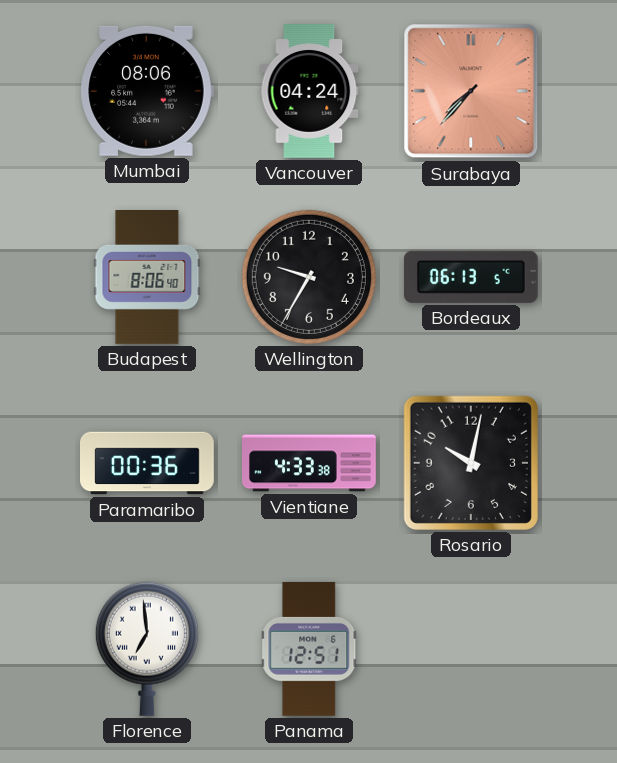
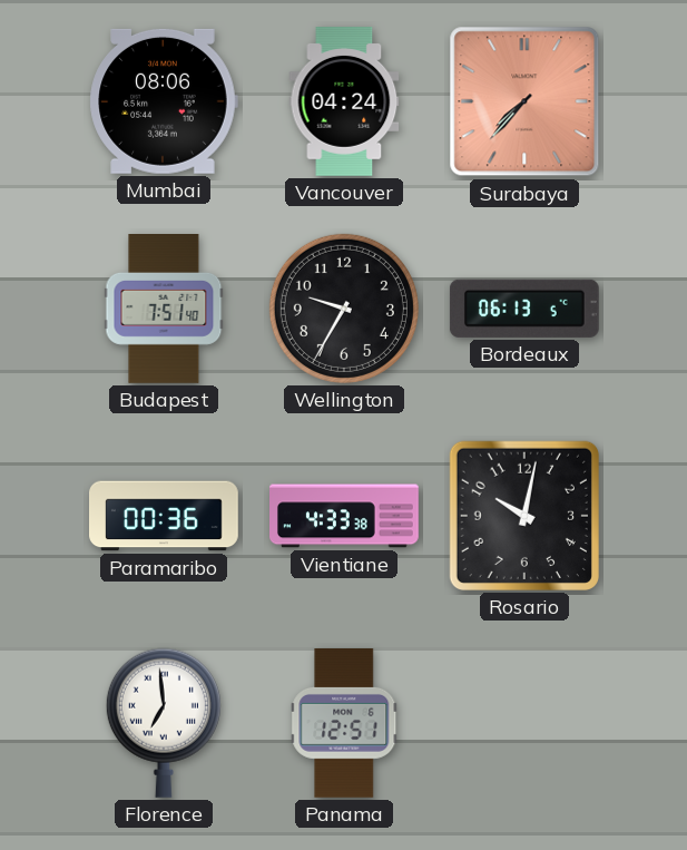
Budapest: 8:06 -> 7:51 (164, 310)
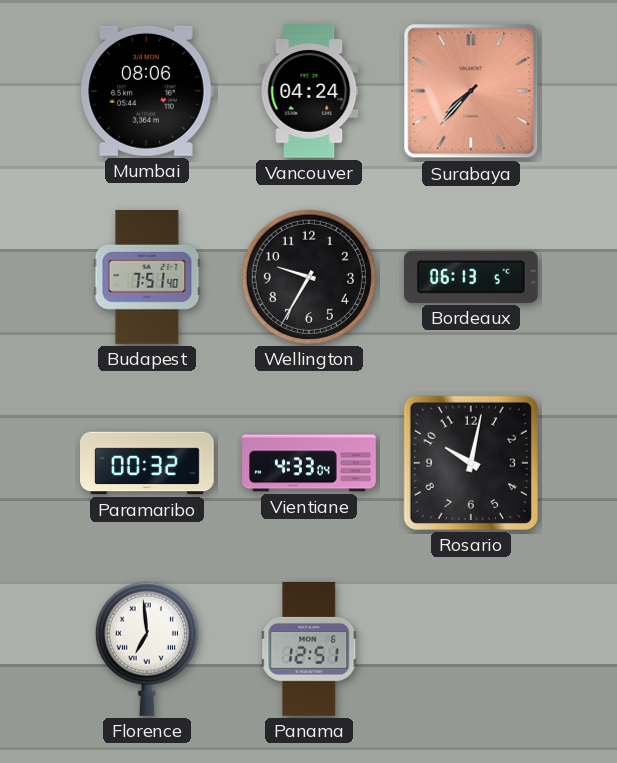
Paramaribo: 00:36 -> 00:32 (147, 463)
Vientiane: 4:33:38 -> 4:33:04 (310, 463)
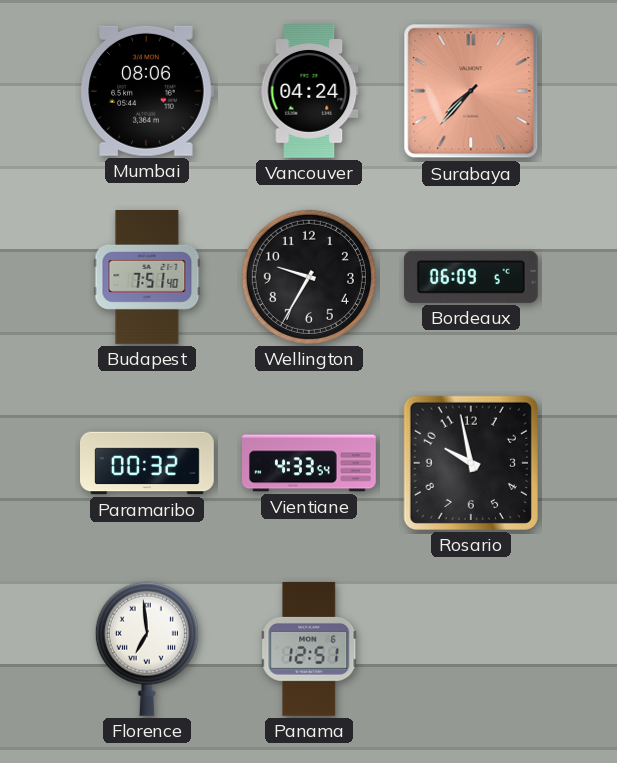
Bordeaux: 06:13 -> 06:09 (471, 277)
Vientiane: 4:33:04 -> 4:33:54 (310, 463)
Rosario: 10:02 -> 9:58 (471, 463)
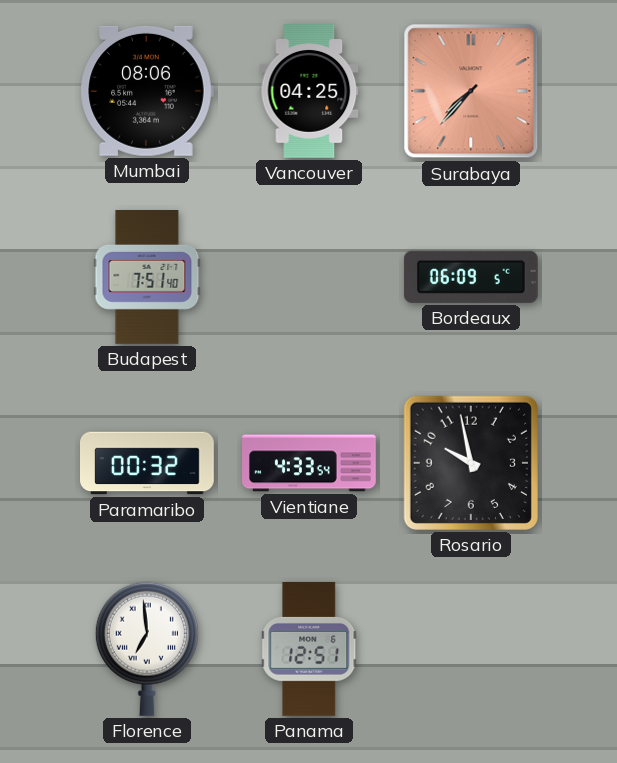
Vancouver: 04:24 -> 04:25 (309, 92)
Wellington: 9:35 -> none (309, 277)
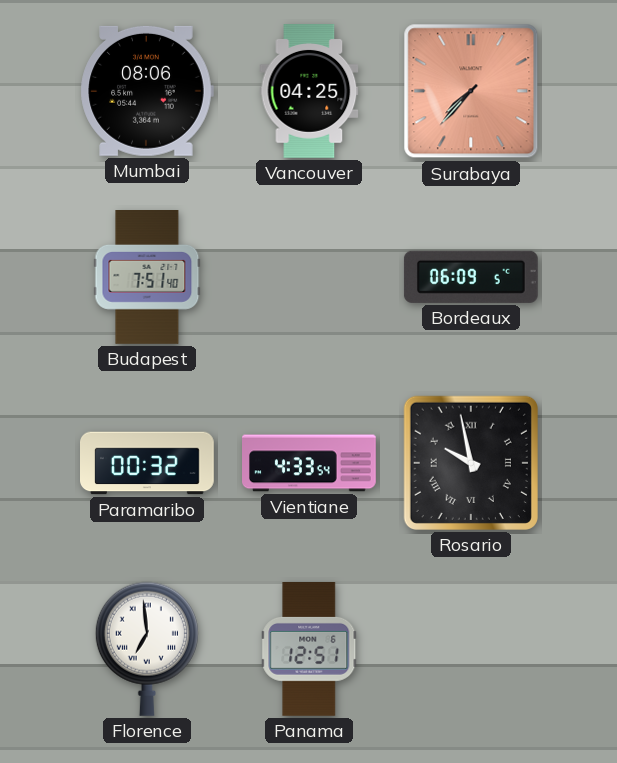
Rosario numerals: Arabic -> Roman (471, 463)
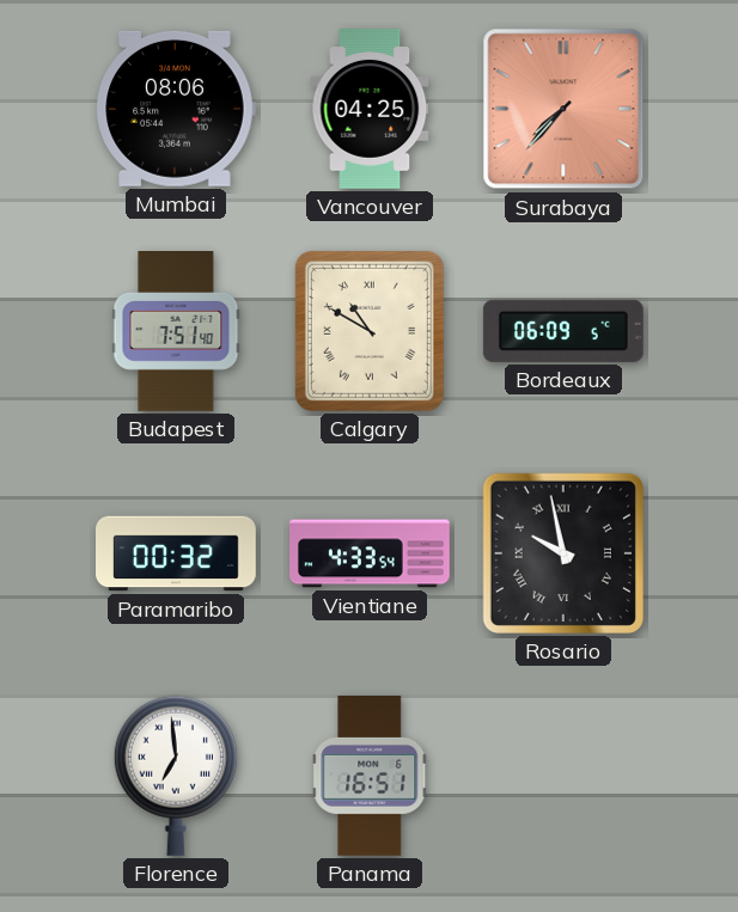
Calgary: none -> 10:50 (370, 331)
Panama: 12:51 -> 16:51 (370, 777)
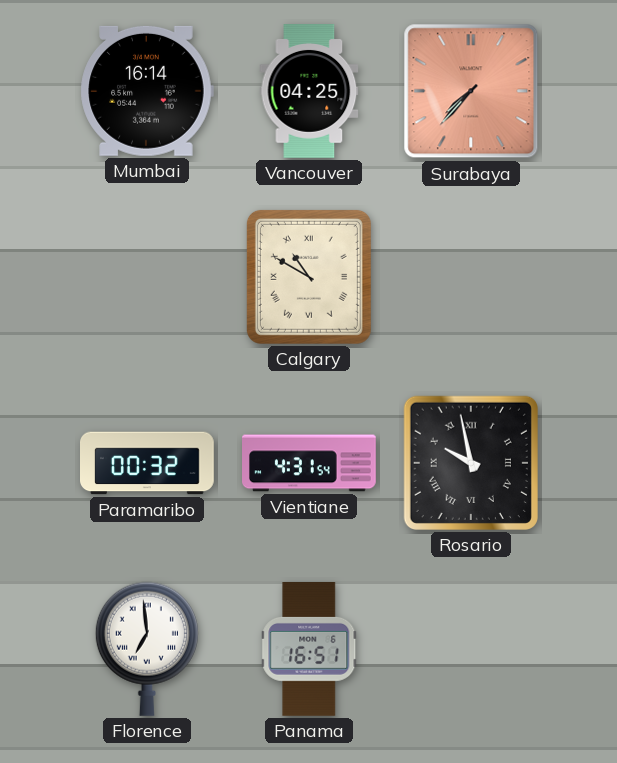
Mumbai: 08:06 -> 16:14 (147, 91)
Budapest: 7:51 -> none (176, 332)
Bordeaux: 06:09 -> none (563, 331)
Vientiane: 4:33 -> 4:31 (310, 463)
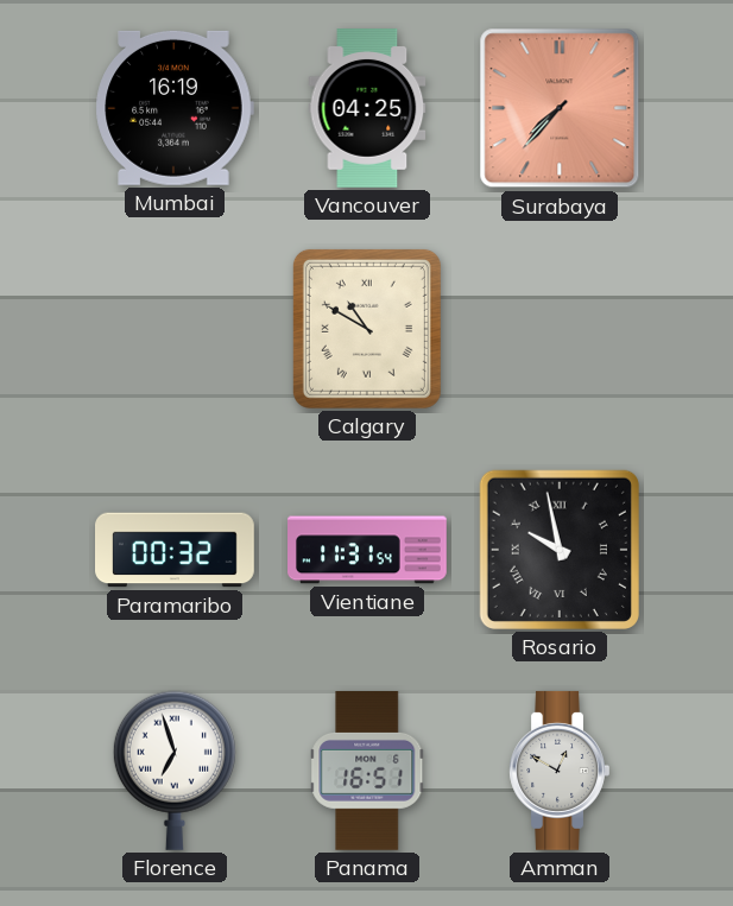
Mumbai: 16:14 -> 16:19 (175, 108)
Vientiane: 4:31 -> 11:31 (368, 550)
Florence: 6:59 -> 6:57 (175, 771)
Amman: none -> 12:50 (560, 771)
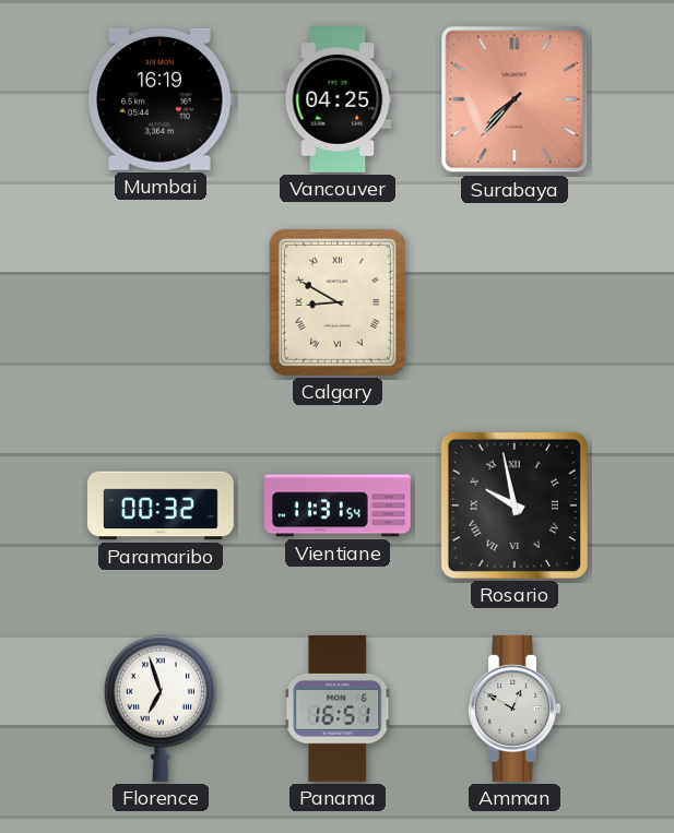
Calgary: 10:50 -> 8:50 (338, 302)
